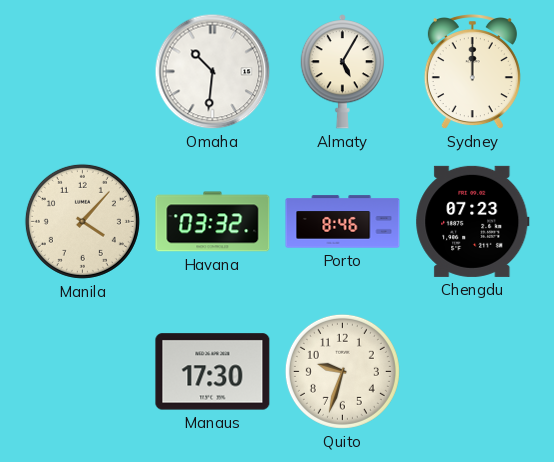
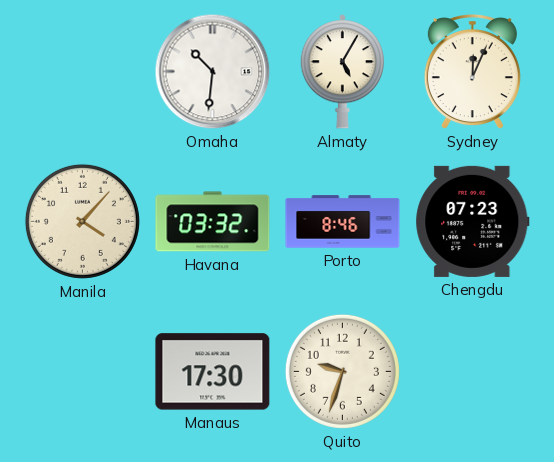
Sydney: 12:00 -> 12:04 (472, 73)
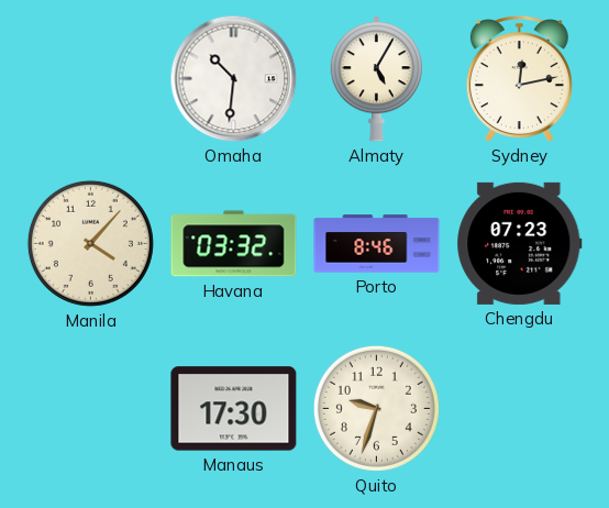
Sydney: 12:04 -> 12:13 (519, 80)
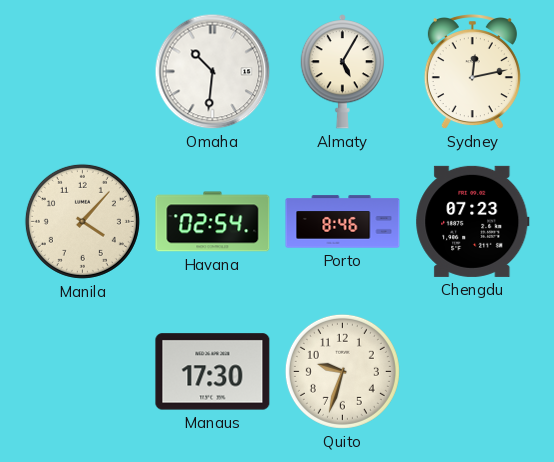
Havana: 03:32 -> 02:54 (213, 222)
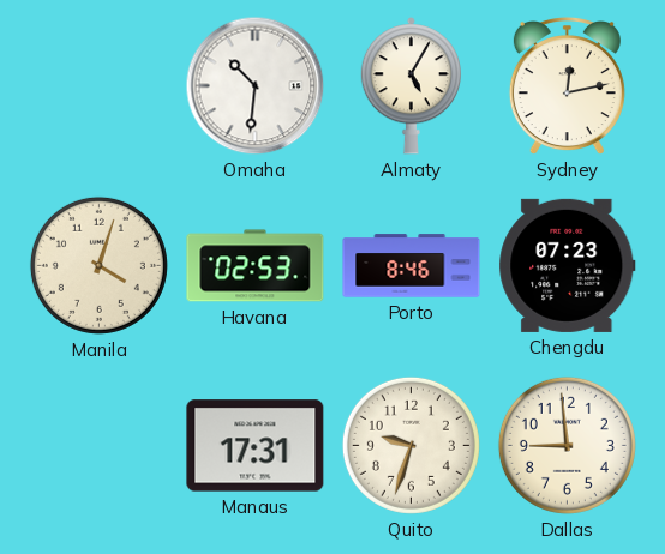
Manila: 4:07 -> 4:03 (98, 265)
Havana: 02:54 -> 02:53 (256, 266)
Manaus: 17:30 -> 17:31 (256, 446)
Dallas: none -> 8:59 (567, 445)
